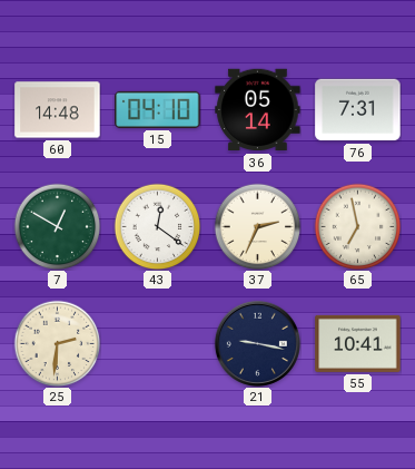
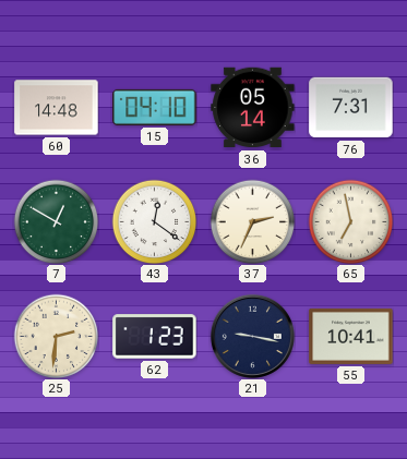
62: none -> 1:23 (155, 337)
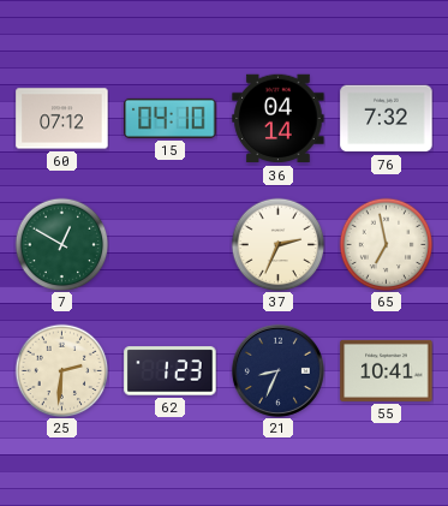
60: 14:48 -> 07:12 (62, 119)
36: 05:14 -> 04:14 (279, 119)
76: 7:31 -> 7:32 (387, 119)
43: 12:21 -> none (154, 221)
21: 9:17 -> 8:34 (277, 370)
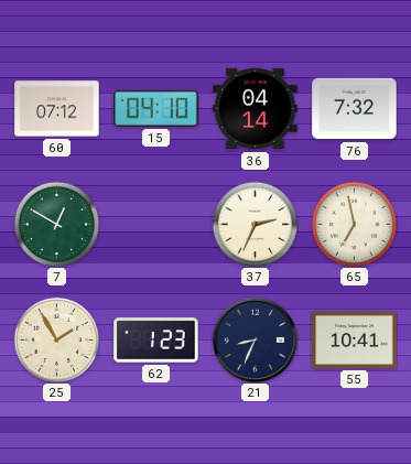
25: 2:31 -> 1:55 (56, 339)
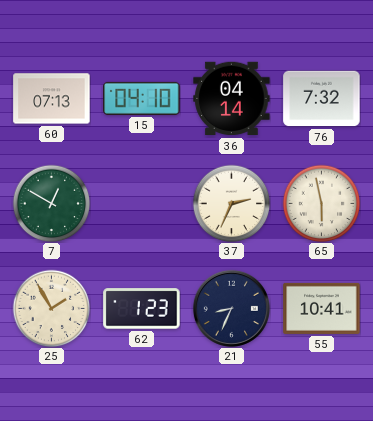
60: 07:12 -> 07:13 (52, 99)
65: 6:58 -> 5:58 (321, 203)
